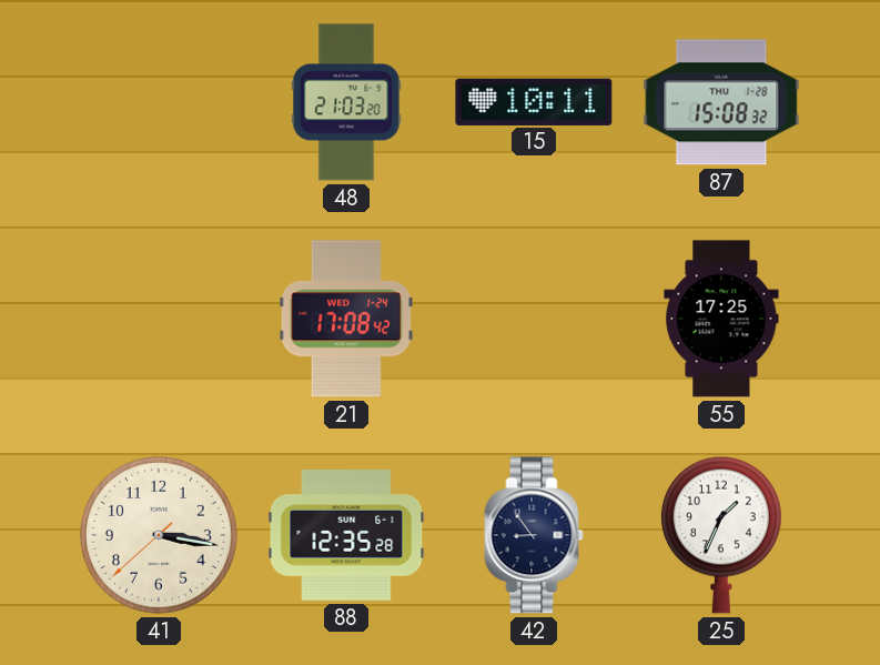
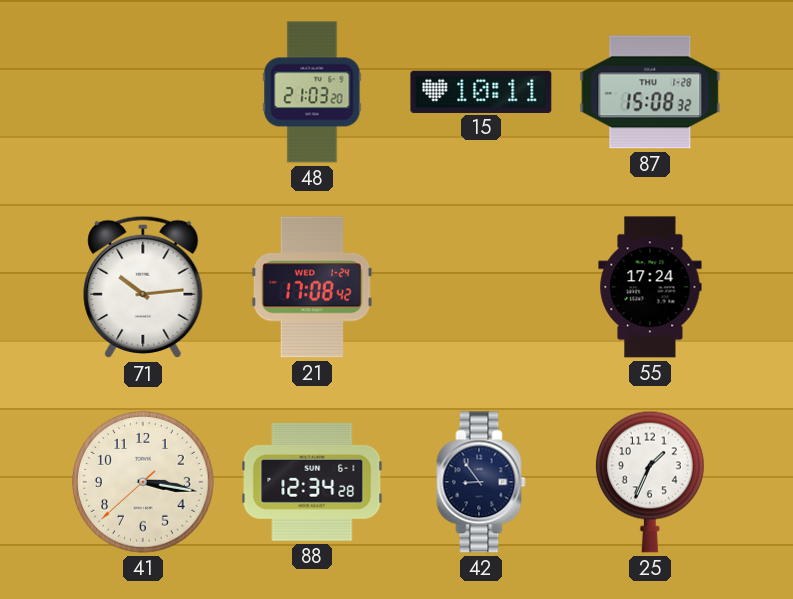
71: none -> 10:14 (143, 287)
55: 17:25 -> 17:24 (650, 287)
88: 12:35 -> 12:34 (312, 482)
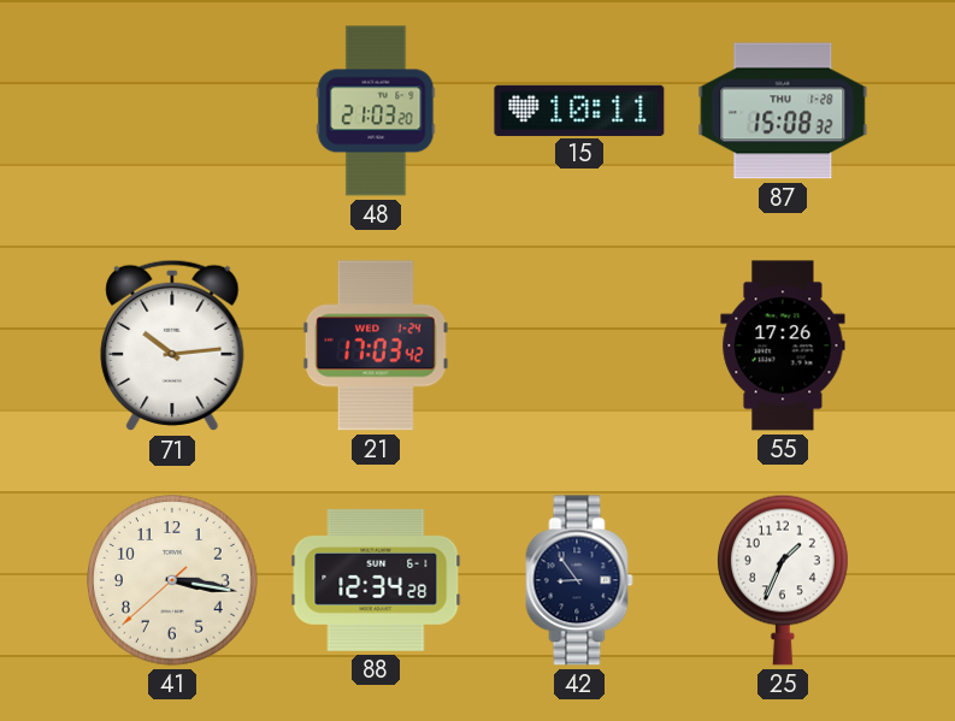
21: 17:08 -> 17:03 (376, 345)
55: 17:24 -> 17:26 (783, 345)
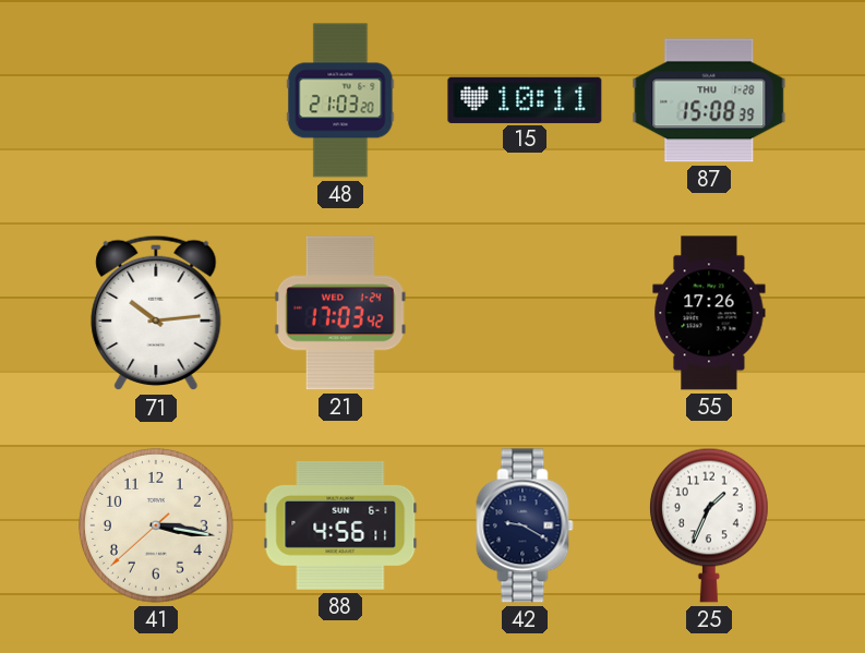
87: 15:08:32 -> 15:08:39 (709, 100)
88: 12:34 -> 4:56 (340, 525)
42: 8:54 -> 9:20 (525, 525)
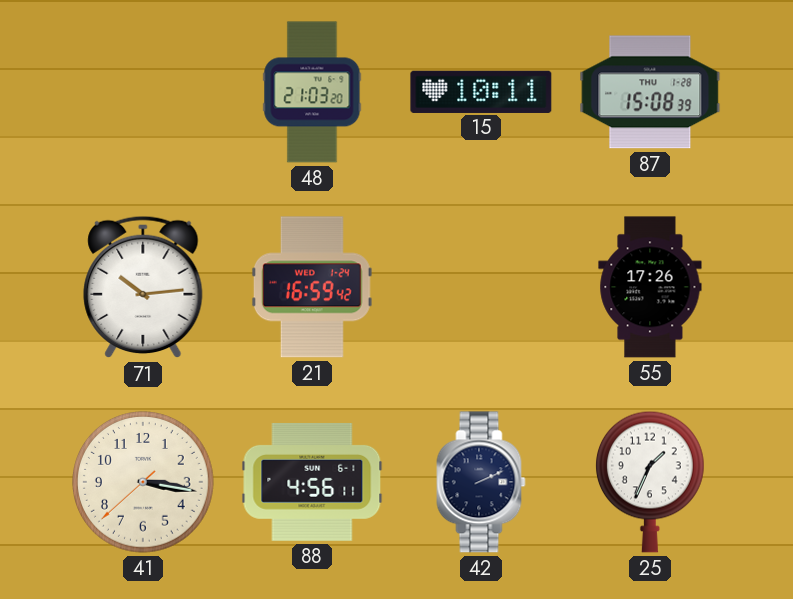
21: 17:03 -> 16:59 (312, 287)
42: 9:20 -> 2:11 (481, 482)
